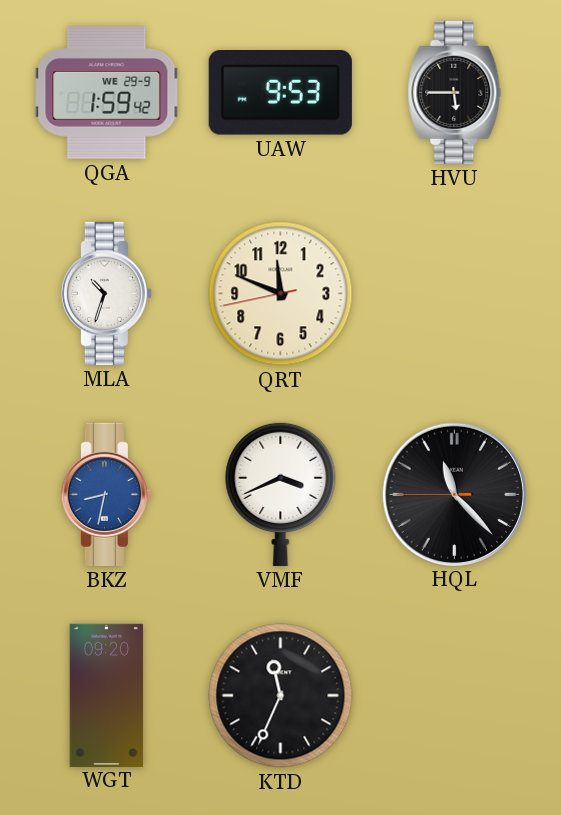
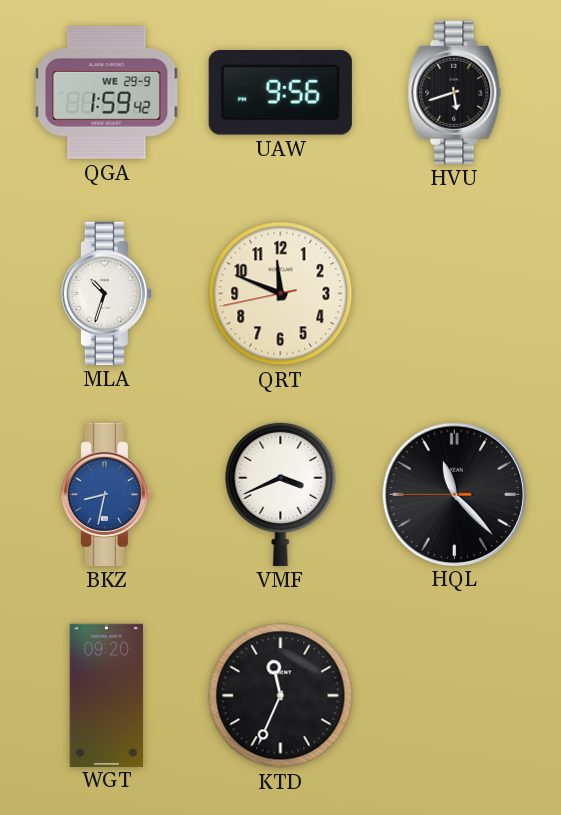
UAW: 9:53 -> 9:56 (280, 93)
HVU: 5:45 -> 5:42 (455, 92)
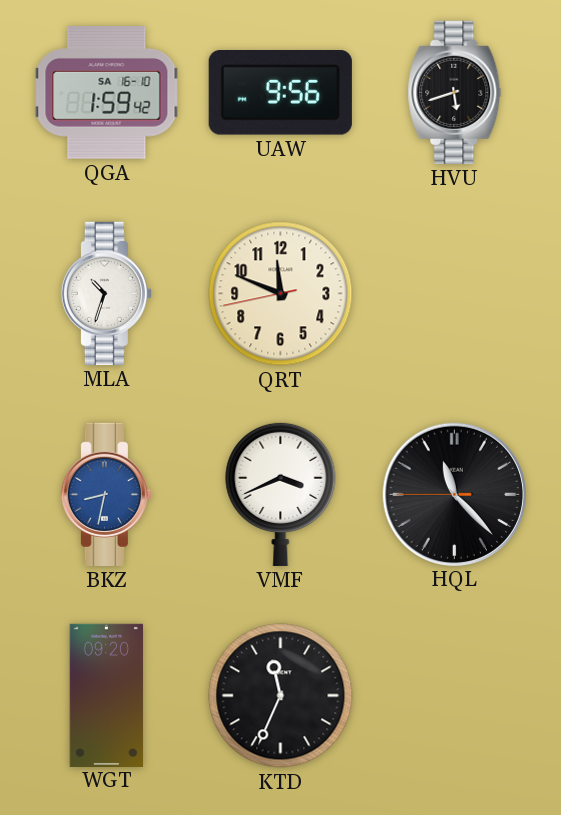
QGA date: WE 29-9 -> SA 16-10 (107, 93)
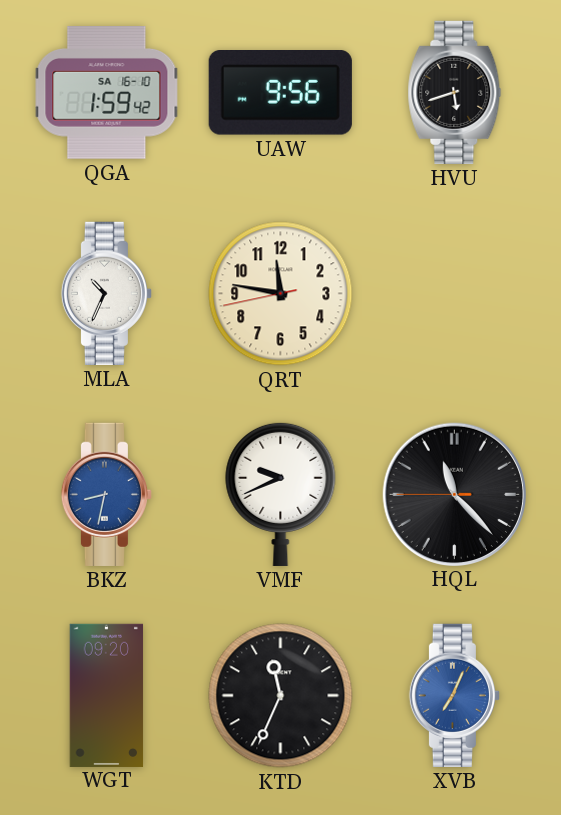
MLA: 10:33 -> 10:34 (106, 293)
QRT: 11:48 -> 11:46 (281, 294)
VMF: 3:41 -> 9:41 (281, 494)
XVB: none -> 7:04 (454, 695)
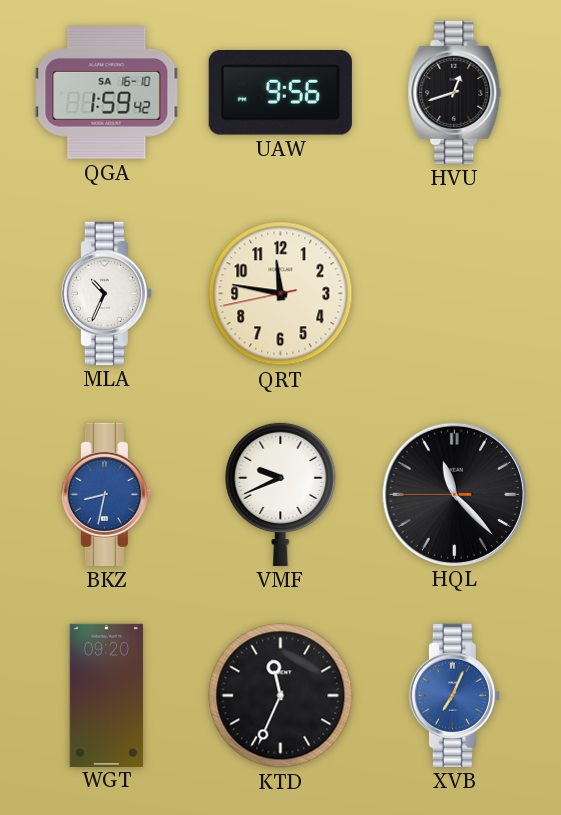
HVU: 5:42 -> 12:42 (455, 92)
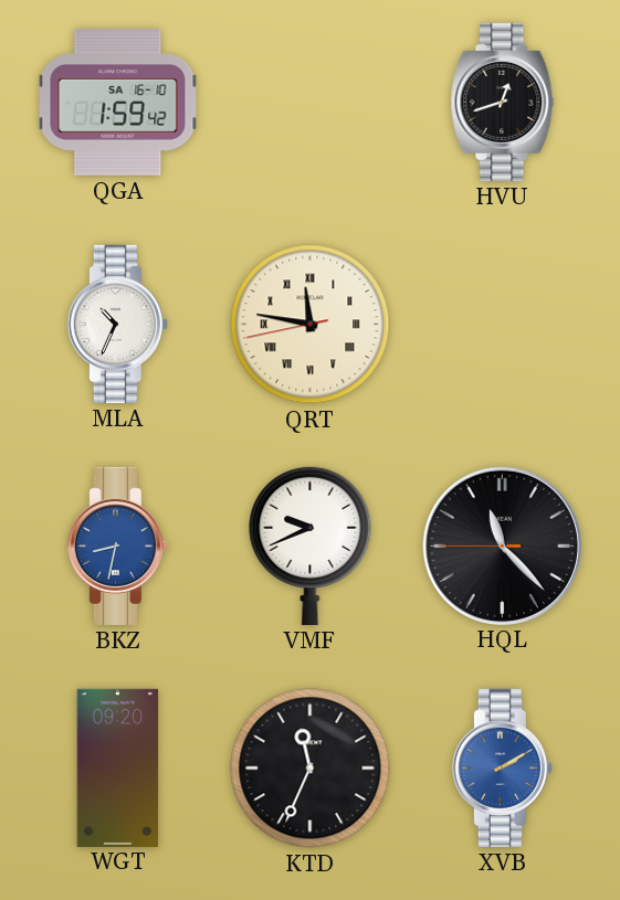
UAW: 9:56 -> none (280, 93)
QRT numerals: Arabic -> Roman (311, 325)
XVB: 7:04 -> 2:10 (502, 767)
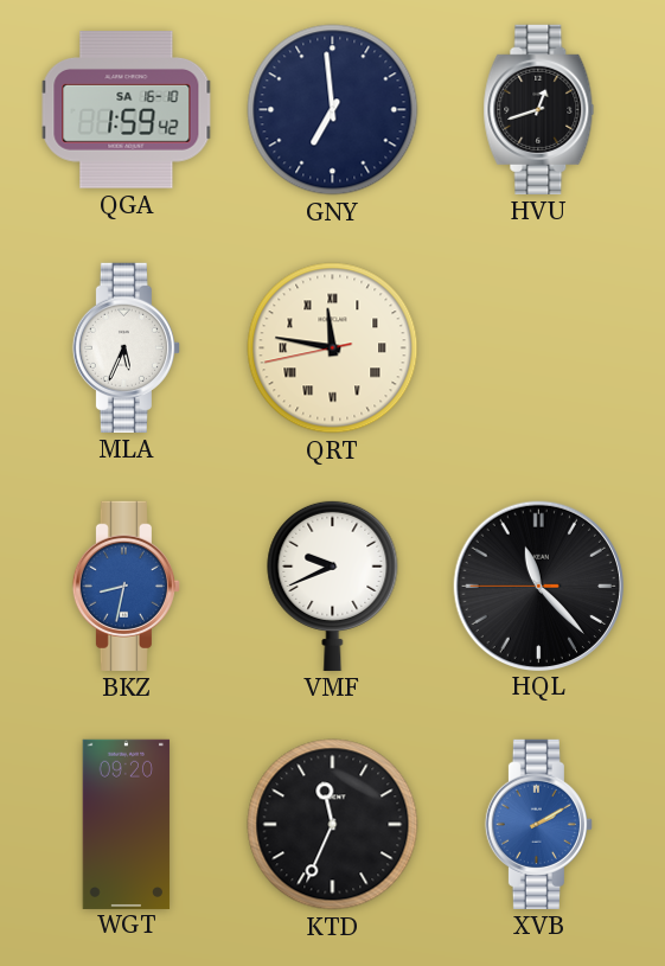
GNY: none -> 6:59 (333, 110)
MLA: 10:34 -> 5:34 (126, 347)
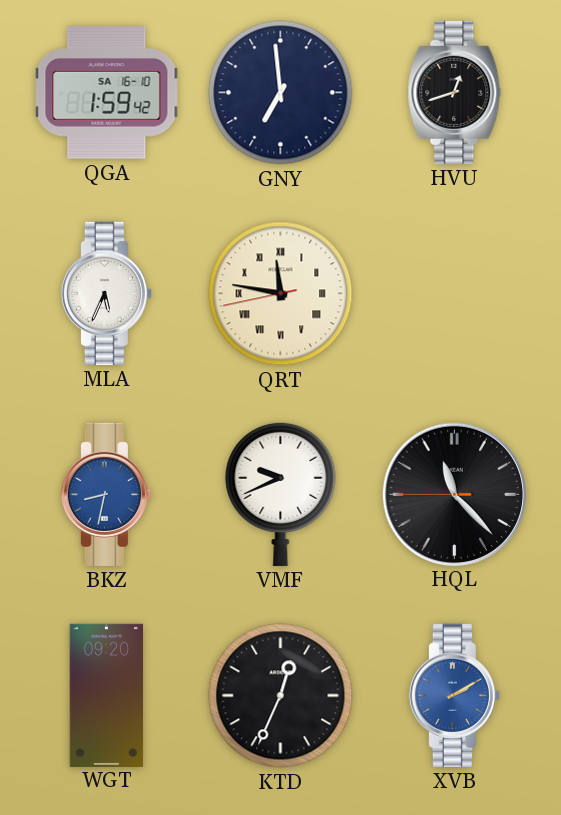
KTD: 11:34 -> 12:34 (281, 696)
